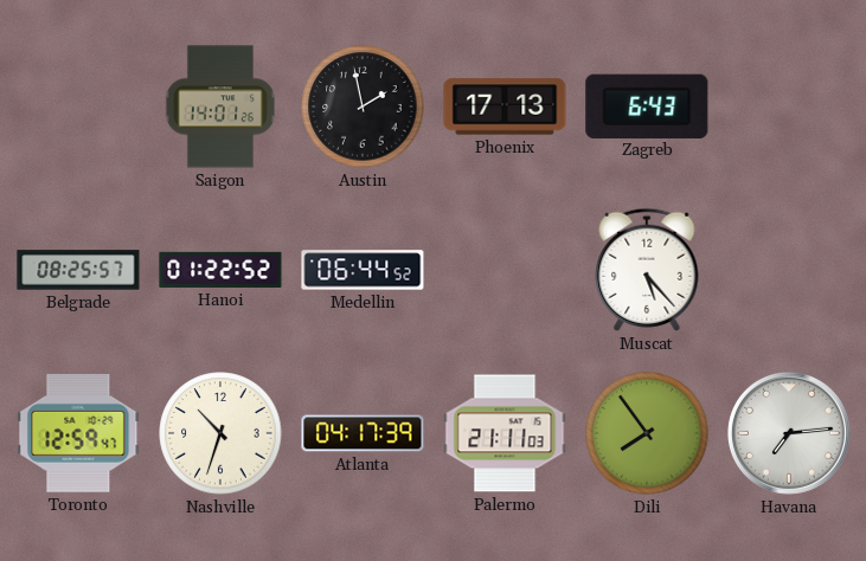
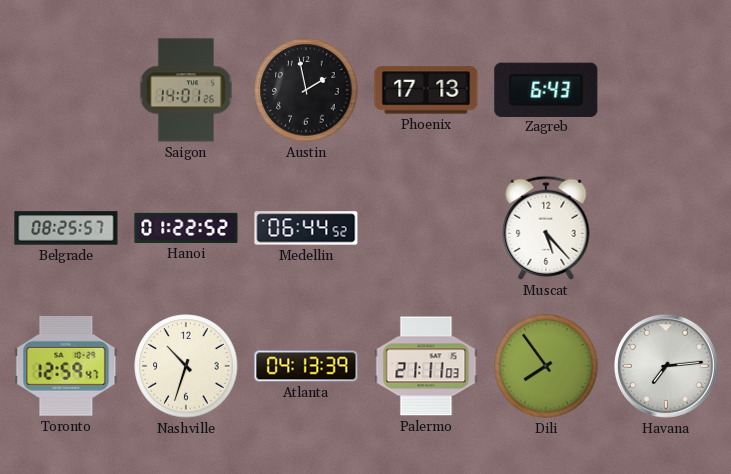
Atlanta: 04:17 -> 04:13 (306, 366)
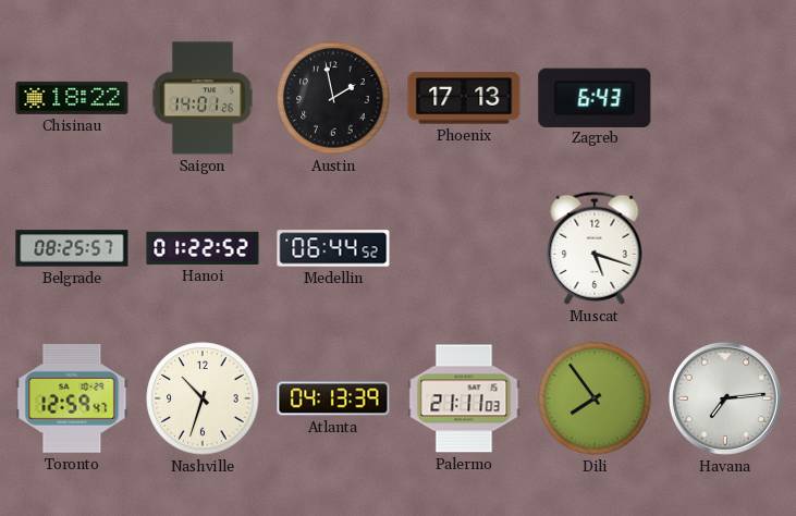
Chisinau: none -> 18:22 (72, 98)
Muscat: 5:23 -> 5:18 (595, 248)
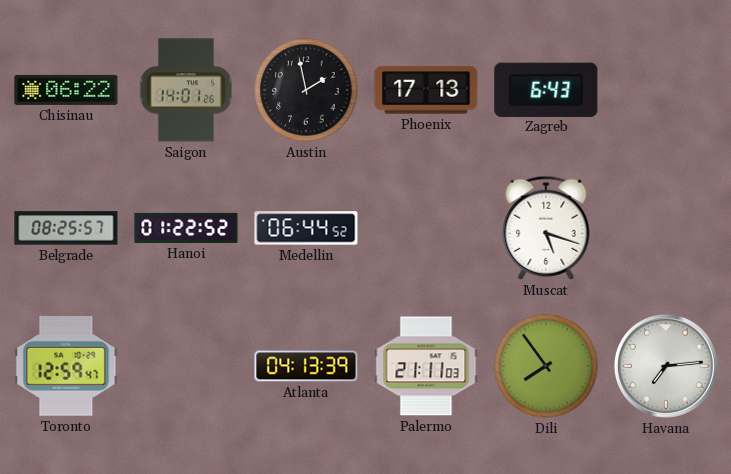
Chisinau: 18:22 -> 06:22 (66, 90)
Nashville: 10:33 -> none (203, 398)
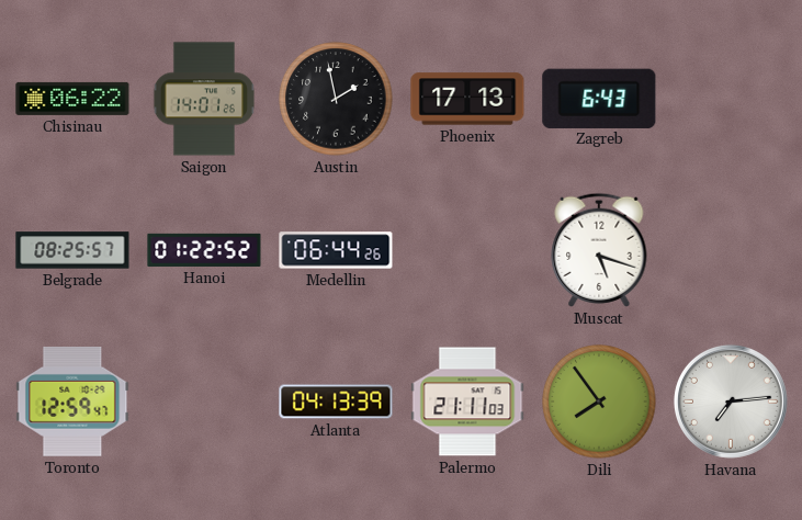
Medellin: 06:44:52 -> 06:44:26 (336, 250)
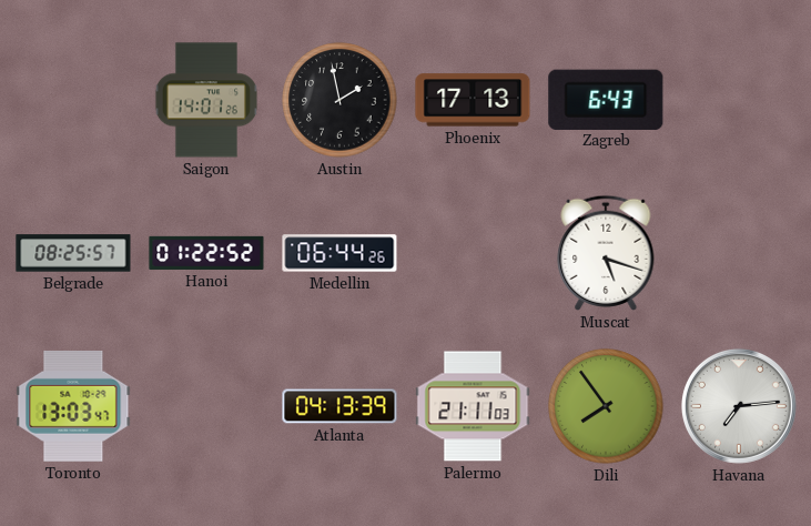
Chisinau: 06:22 -> none (72, 99)
Toronto: 12:59 -> 13:03 (73, 406)
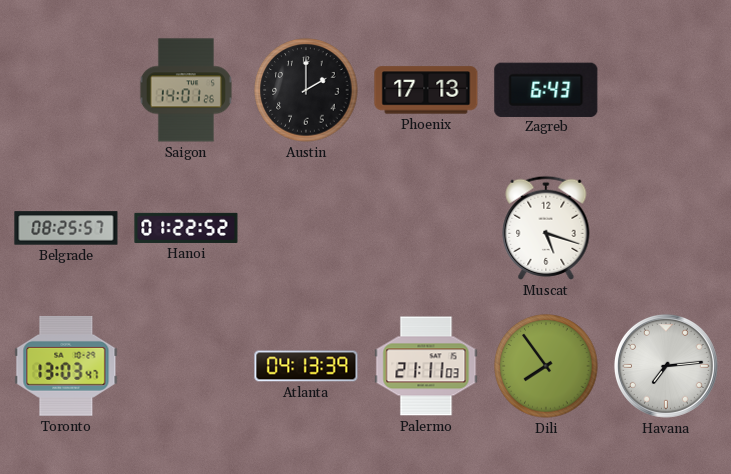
Austin: 1:58 -> 2:00 (306, 90)
Medellin: 06:44 -> none (339, 253)
